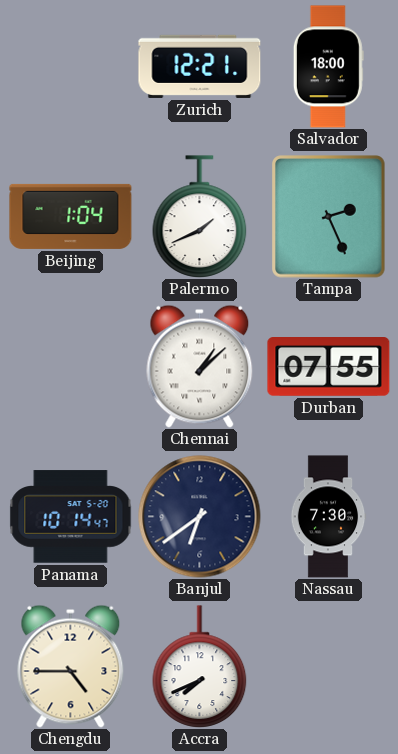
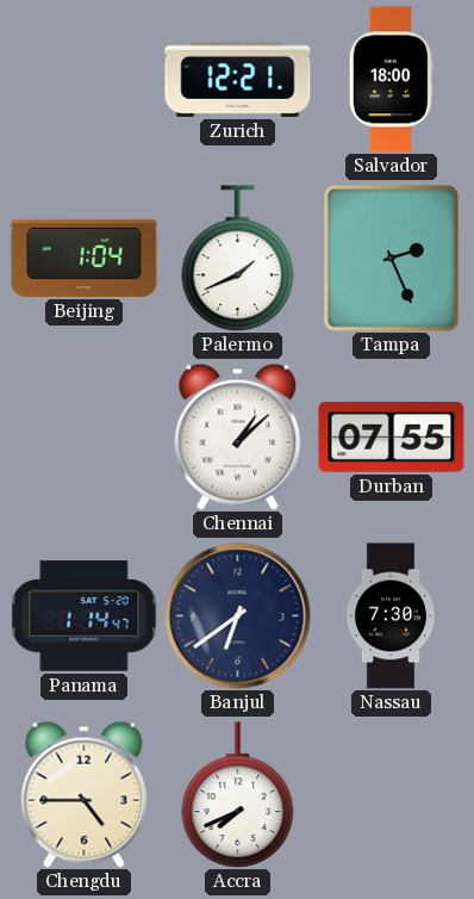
Panama: 10:14 -> 1:14 (85, 616)
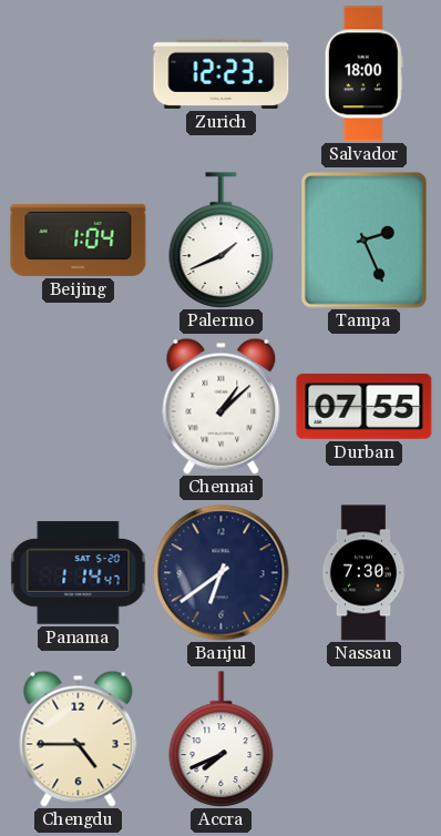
Zurich: 12:21 -> 12:23 (222, 73)
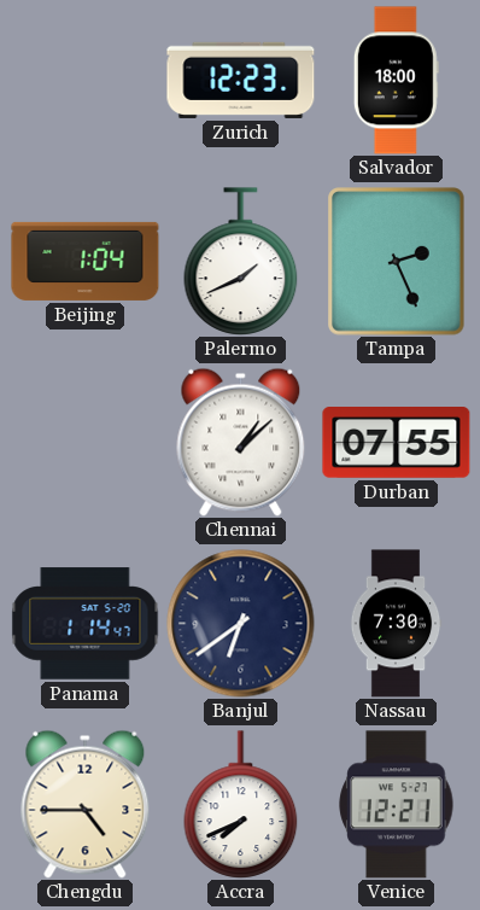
Venice: none -> 12:21 (397, 805)
